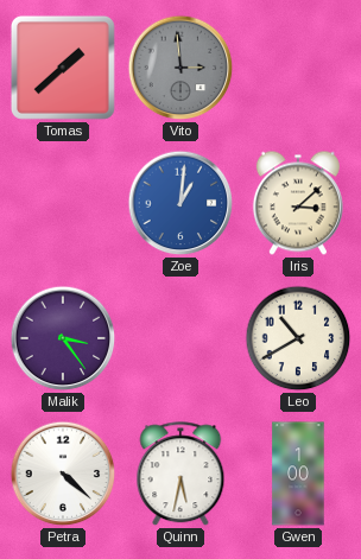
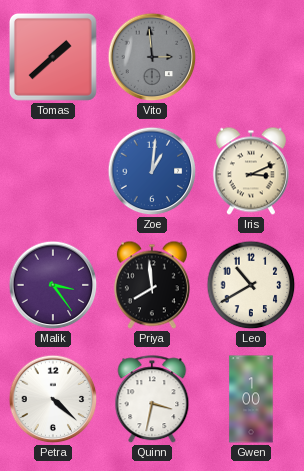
Iris: 3:08 -> 3:11 (251, 171)
Priya: none -> 7:59 (152, 285)
Quinn: 5:32 -> 3:32 (152, 400)
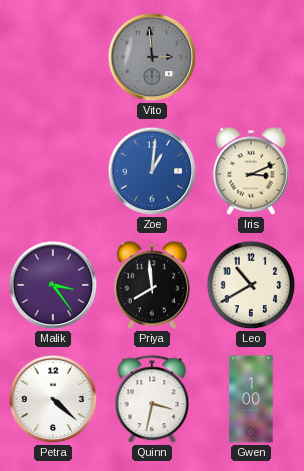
Tomas: 1:38 -> none (53, 57)
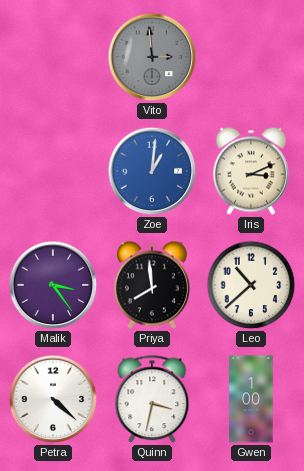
Leo: 10:40 -> 10:38 (251, 285)
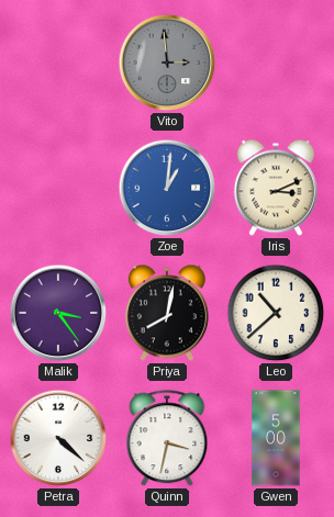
Priya: 7:59 -> 8:02 (167, 313)
Gwen: 1:00 -> 5:00 (276, 438)
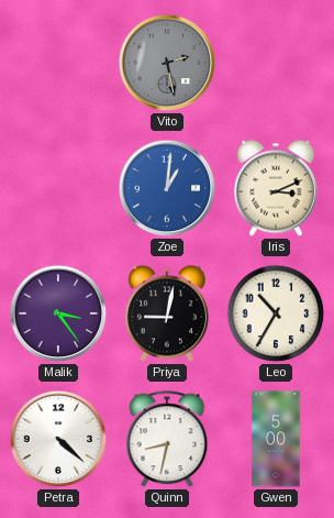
Vito: 2:59 -> 2:28 (167, 63)
Priya: 8:02 -> 9:02 (167, 313)
Leo: 10:38 -> 10:35 (276, 313)
Quinn: 3:32 -> 8:32 (167, 440)
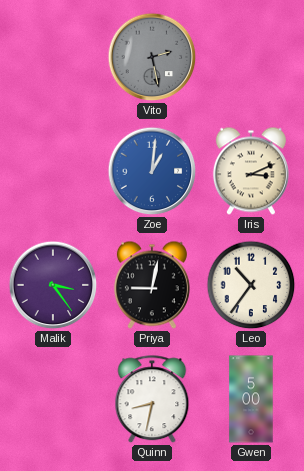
Leo: 10:35 -> 10:36 (251, 285)
Petra: 4:22 -> none (58, 439)
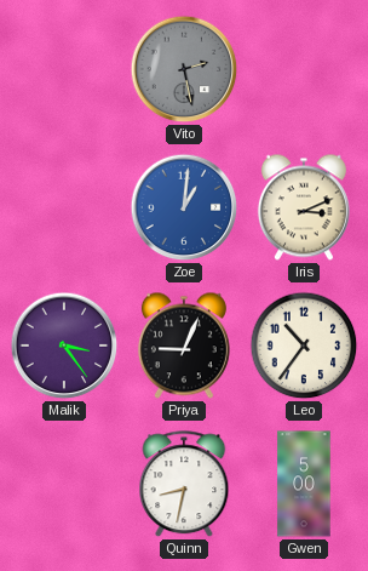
Priya: 9:02 -> 9:04 (184, 346)
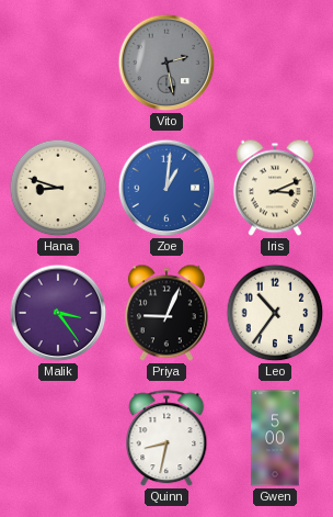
Hana: none -> 8:48 (58, 188)
